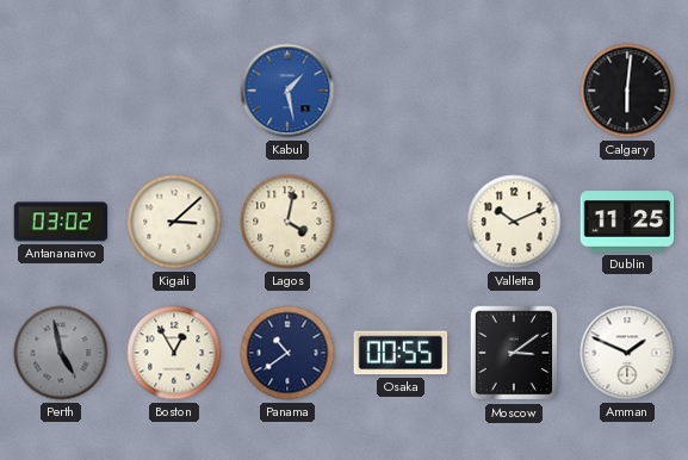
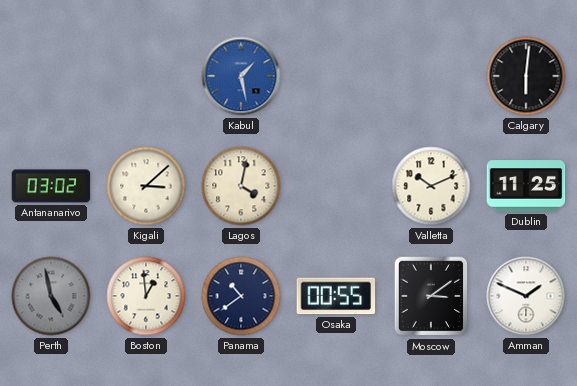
Boston: 12:55 -> 12:59 (146, 296)
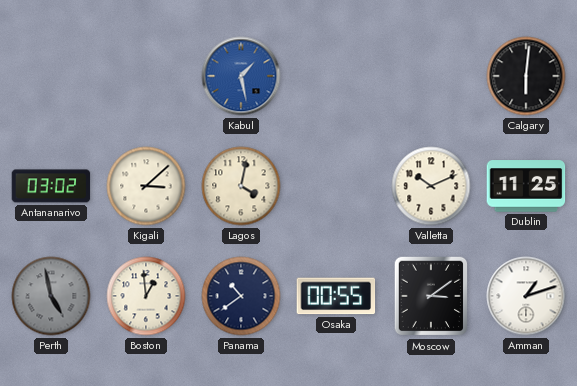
Amman: 1:49 -> 1:12 (526, 296)
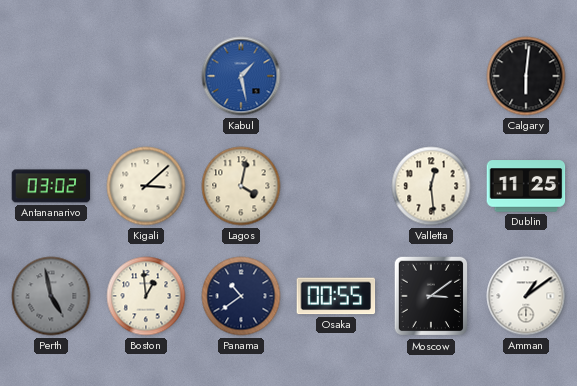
Valletta: 10:11 -> 12:29 (431, 186)
Amman: 1:12 -> 1:09 (526, 296)
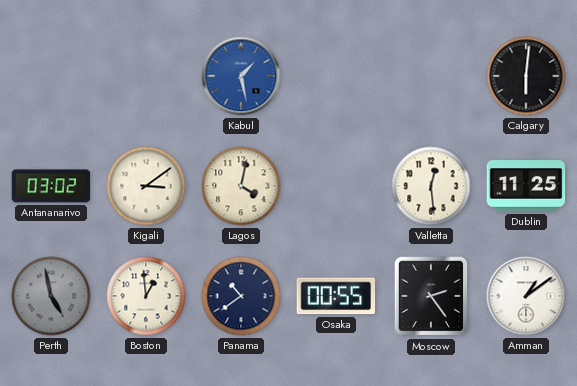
Kigali: 3:08 -> 3:09 (146, 186)
Moscow: 3:09 -> 2:24 (431, 296)
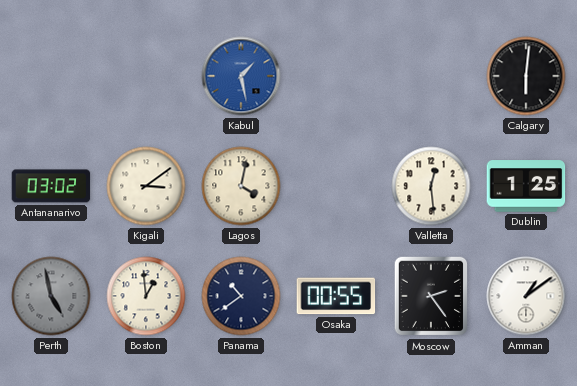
Dublin: 11:25 -> 1:25 (526, 186)
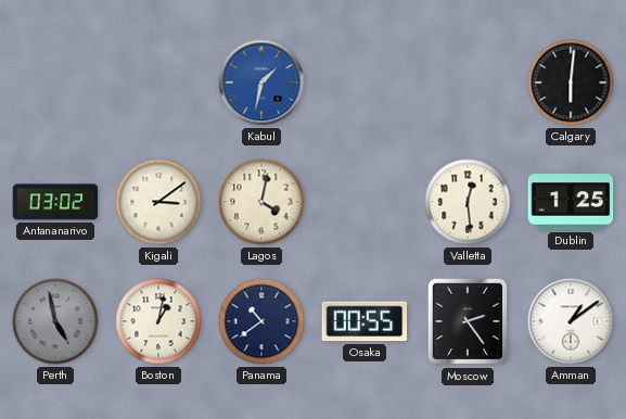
Kabul: 1:28 -> 1:32 (261, 82)
Boston: 12:59 -> 1:02 (158, 321)
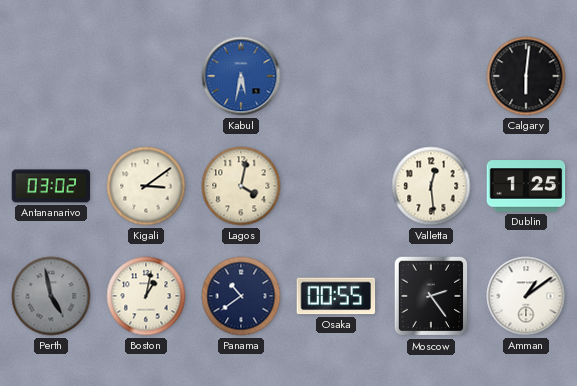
Kabul: 1:32 -> 5:32 (241, 76)
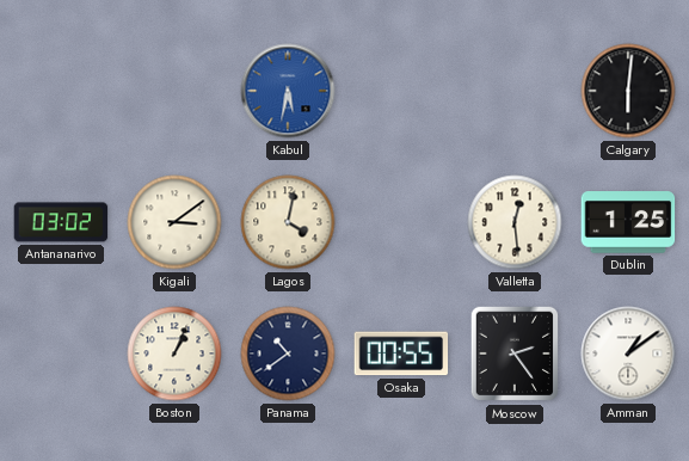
Perth: 4:58 -> none (51, 296)
Boston: 1:02 -> 1:04 (174, 354)
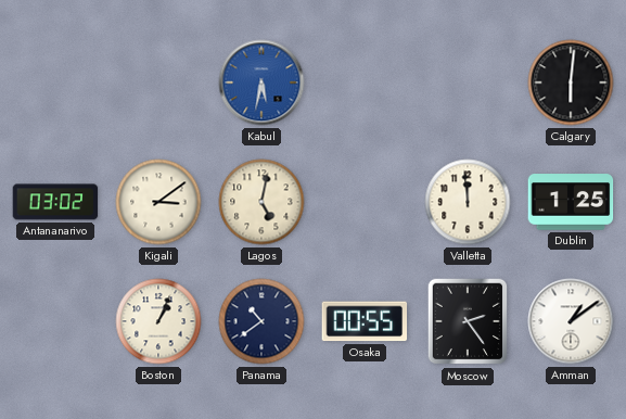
Lagos: 4:02 -> 5:02 (261, 202)
Valletta: 12:29 -> 11:59 (468, 202)
